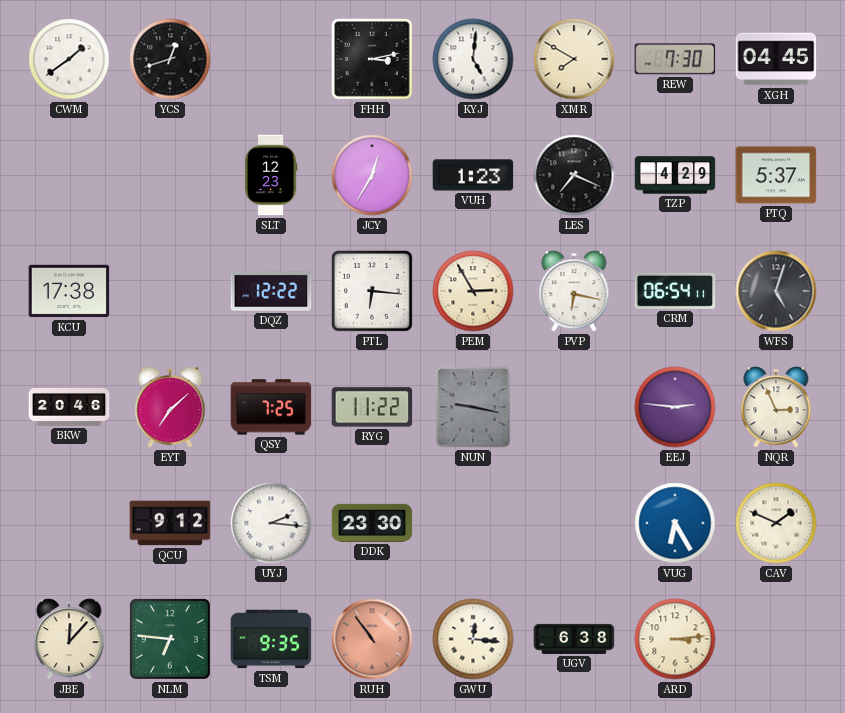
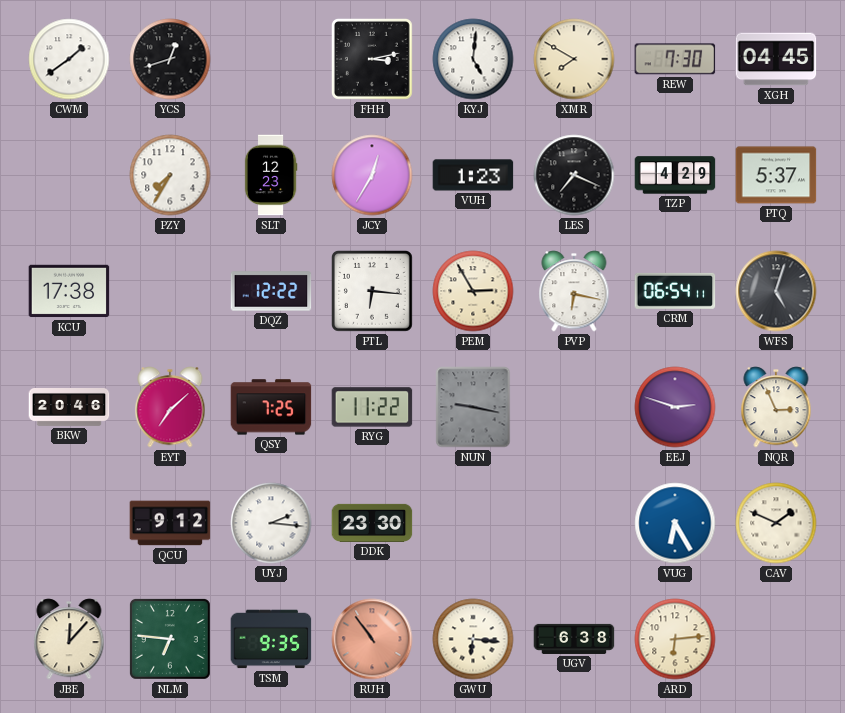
PZY: none -> 7:35 (170, 175)
EEJ: 2:46 -> 2:48 (675, 407)
GWU: 12:16 -> 6:16 (473, 639)
ARD: 3:14 -> 6:14 (675, 639)
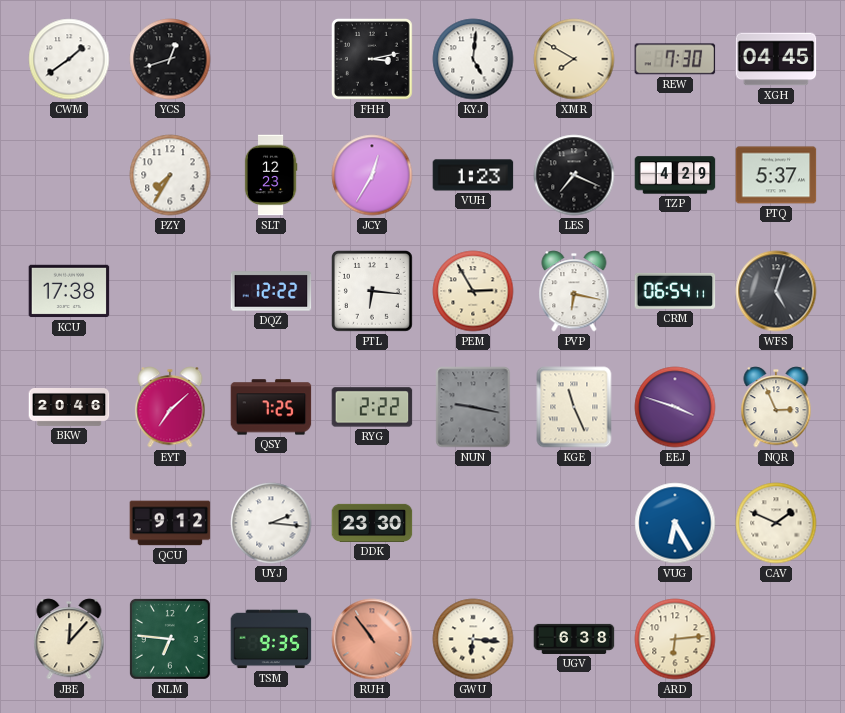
RYG: 11:22 -> 2:22 (372, 407)
KGE: none -> 11:26 (574, 407)
EEJ: 2:48 -> 3:48 (675, 407)
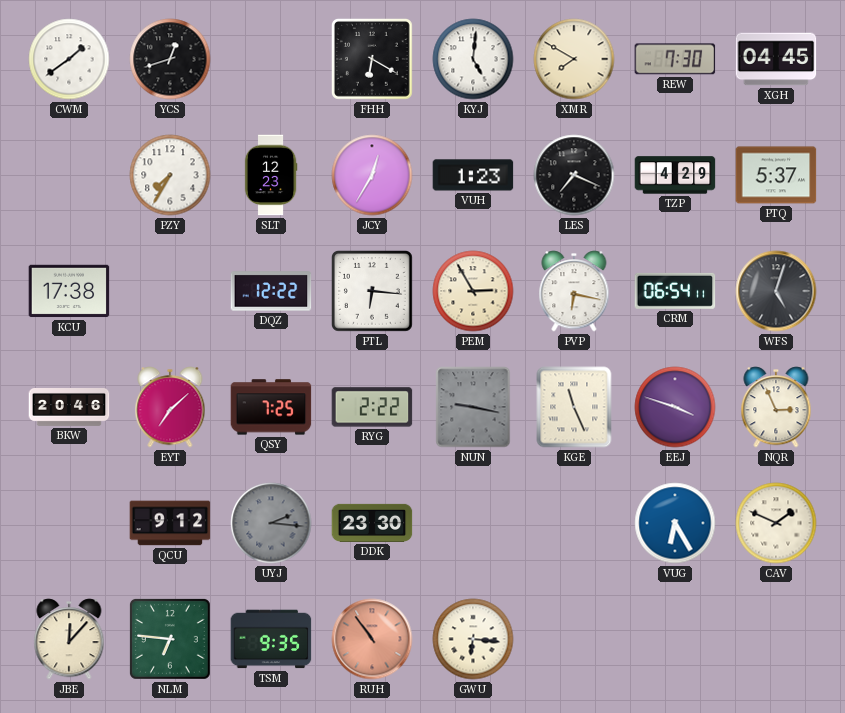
FHH: 3:13 -> 6:20 (372, 59)
UYJ dial: white -> grey (271, 523)
UGV: 6:38 -> none (574, 639)
ARD: 6:14 -> none (675, 639)
